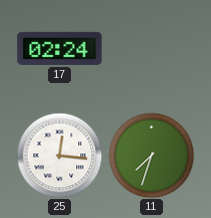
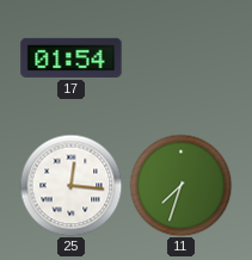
17: 02:24 -> 01:54 (72, 57)
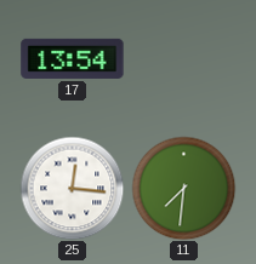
17: 01:54 -> 13:54 (73, 58)
11: 7:33 -> 7:31 (183, 188)
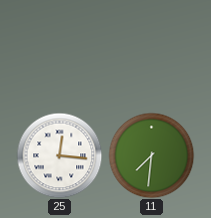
17: 13:54 -> none (73, 58)
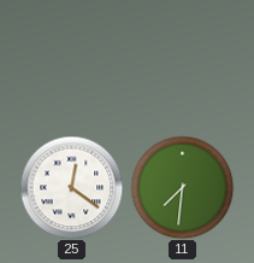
25: 12:16 -> 12:21 (71, 187)
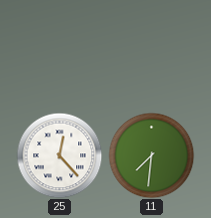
25: 12:21 -> 12:23 (59, 155)
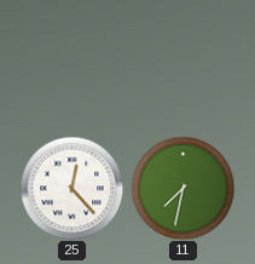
11: 7:31 -> 7:32 (182, 188)
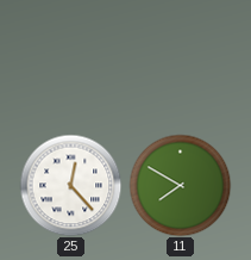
11: 7:32 -> 7:50 (180, 185)
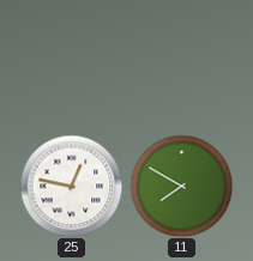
25: 12:23 -> 12:47 (71, 186)
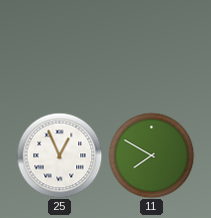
25: 12:47 -> 12:56 (59, 155)
